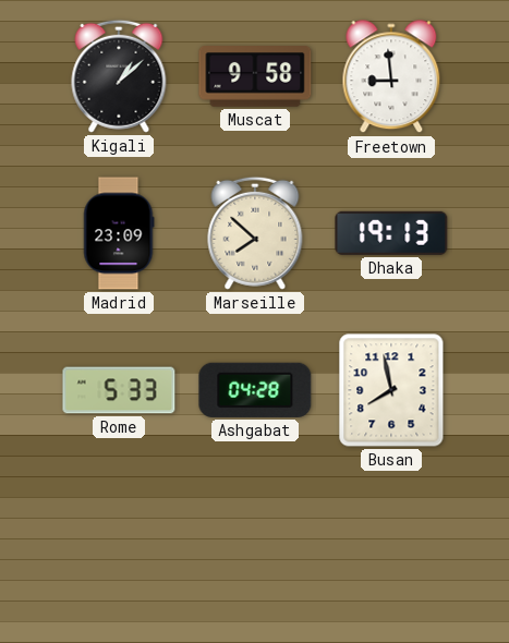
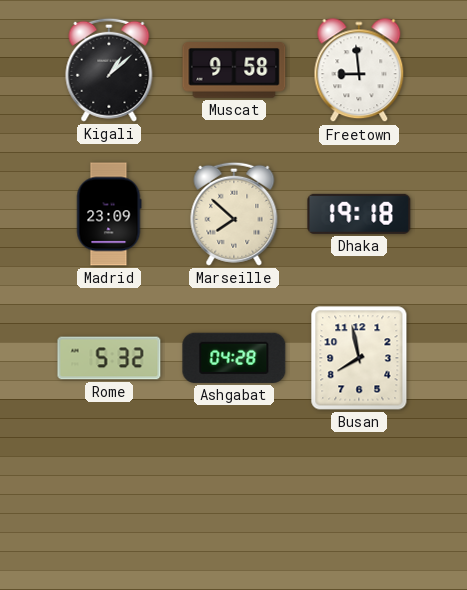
Dhaka: 19:13 -> 19:18 (359, 214)
Rome: 5:33 -> 5:32 (109, 358)
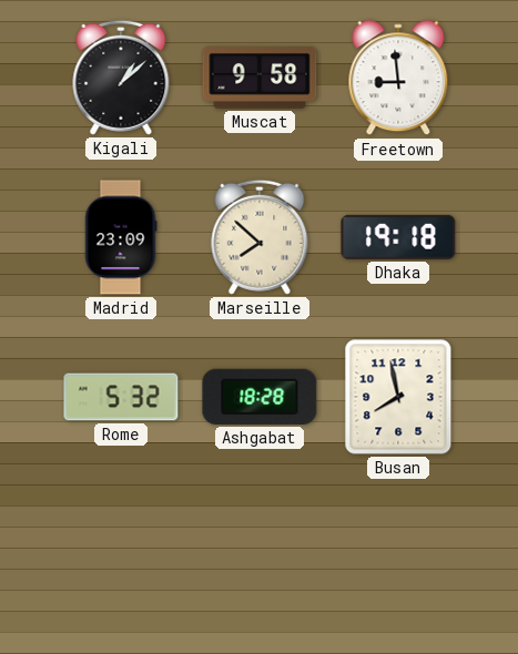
Ashgabat: 04:28 -> 18:28 (260, 397)
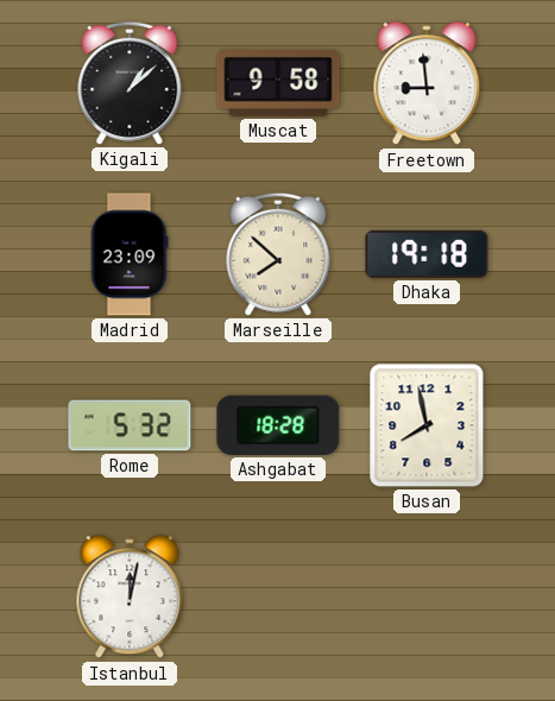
Istanbul: none -> 12:02 (130, 598)
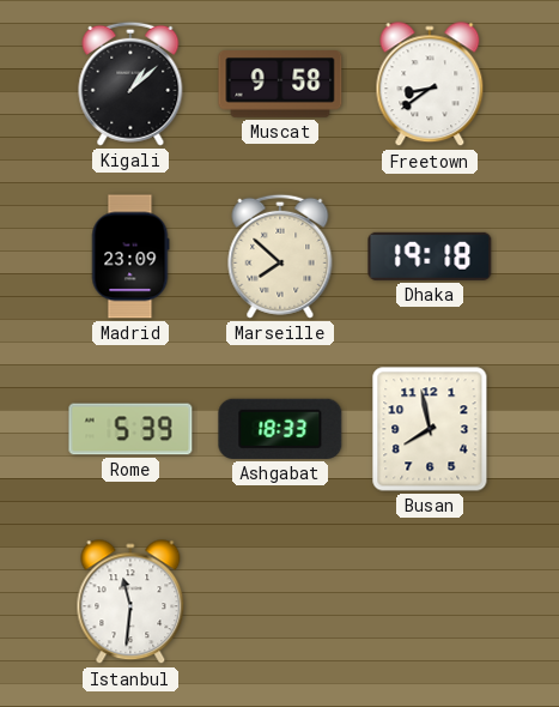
Freetown: 8:59 -> 8:39 (430, 85)
Rome: 5:32 -> 5:39 (130, 429)
Ashgabat: 18:28 -> 18:33 (280, 429)
Istanbul: 12:02 -> 11:31 (130, 603)
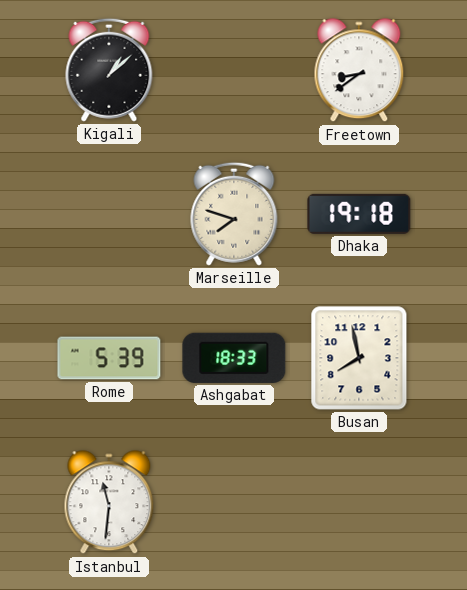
Muscat: 9:58 -> none (280, 85)
Madrid: 23:09 -> none (130, 256)
Marseille: 7:52 -> 7:48 (234, 214)
